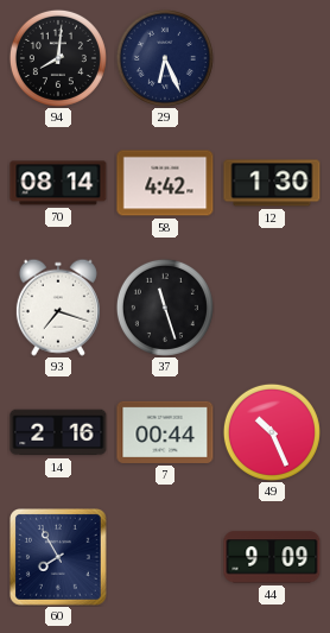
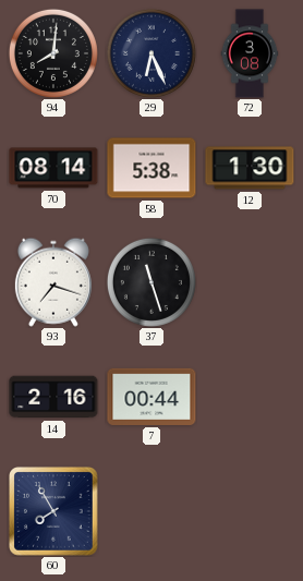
72: none -> 3:08 (250, 53)
58: 4:42 -> 5:38 (152, 168)
49: 10:26 -> none (272, 432)
44: 9:09 -> none (272, 557)
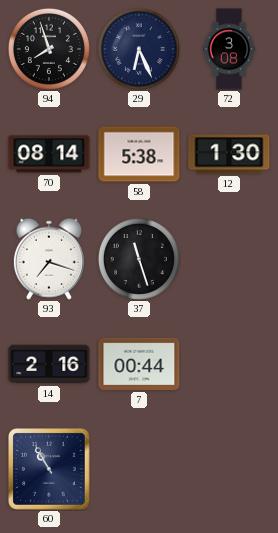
94: 8:01 -> 7:57 (49, 49)
60: 7:55 -> 10:55 (50, 470)
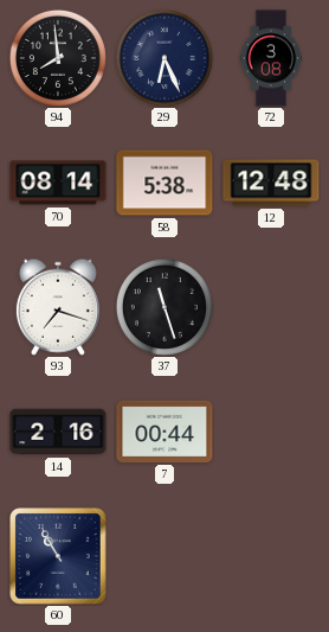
94: 7:57 -> 7:59 (58, 58)
12: 1:30 -> 12:48 (271, 183)
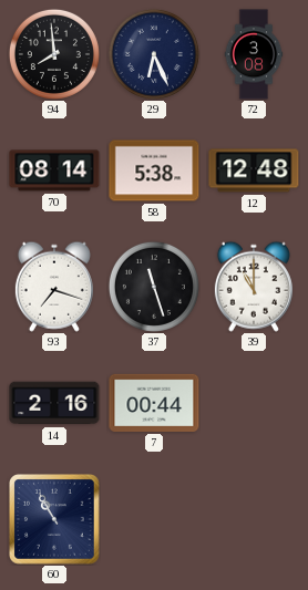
39: none -> 11:00 (254, 287)
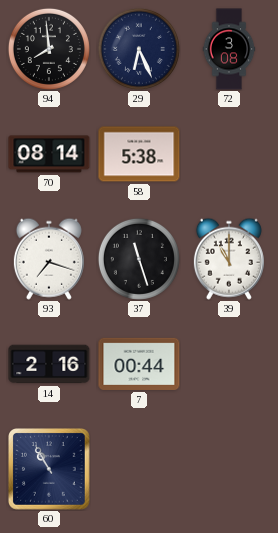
12: 12:48 -> none (254, 170)
